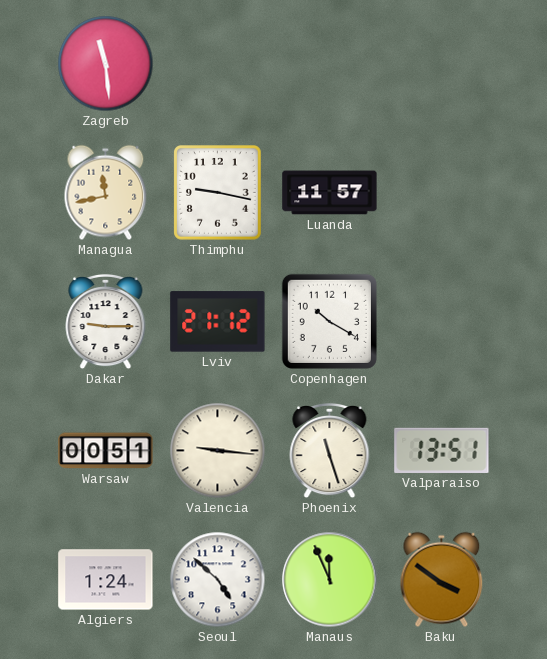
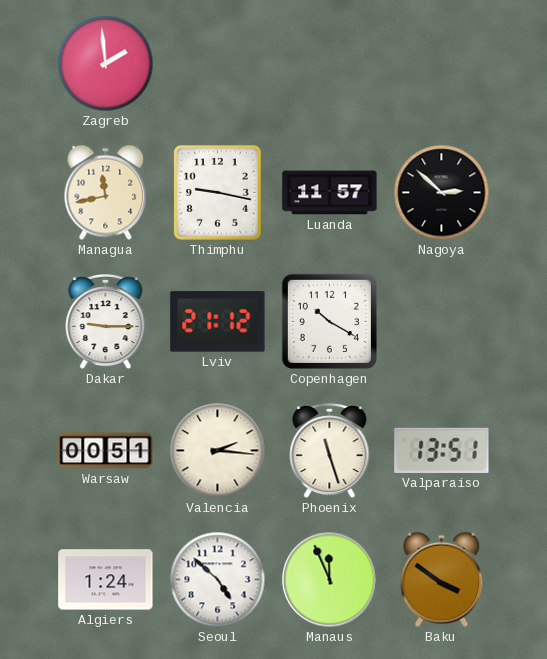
Zagreb: 11:29 -> 1:59 (106, 64)
Nagoya: none -> 2:52 (442, 193)
Valencia: 9:16 -> 2:16 (218, 451)
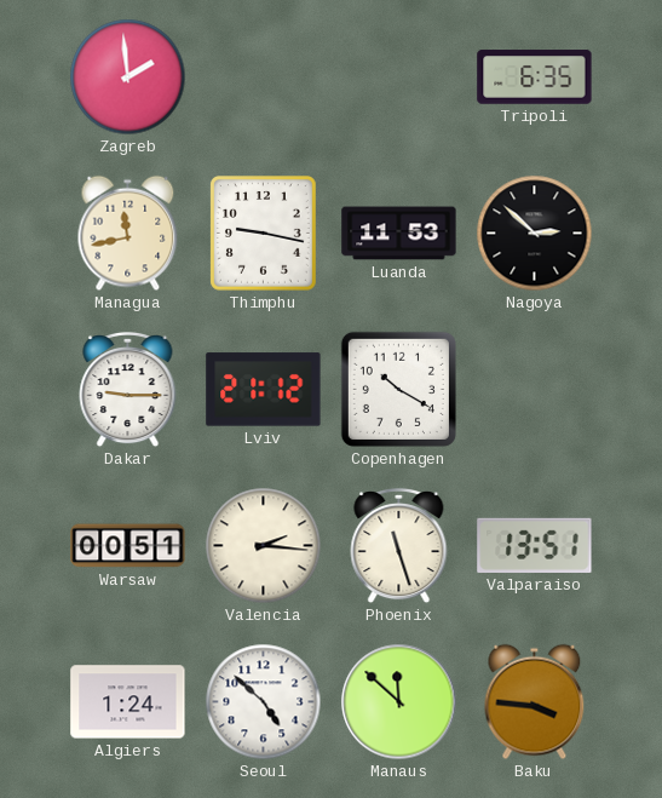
Tripoli: none -> 6:35 (535, 77)
Luanda: 11:57 -> 11:53 (399, 234)
Manaus: 11:56 -> 11:52 (399, 702)
Baku: 3:51 -> 3:46 (535, 702)
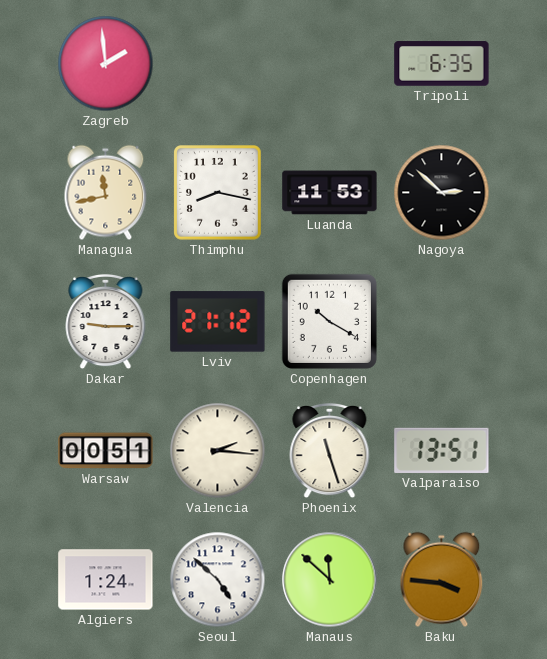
Thimphu: 9:17 -> 8:17 (218, 193)
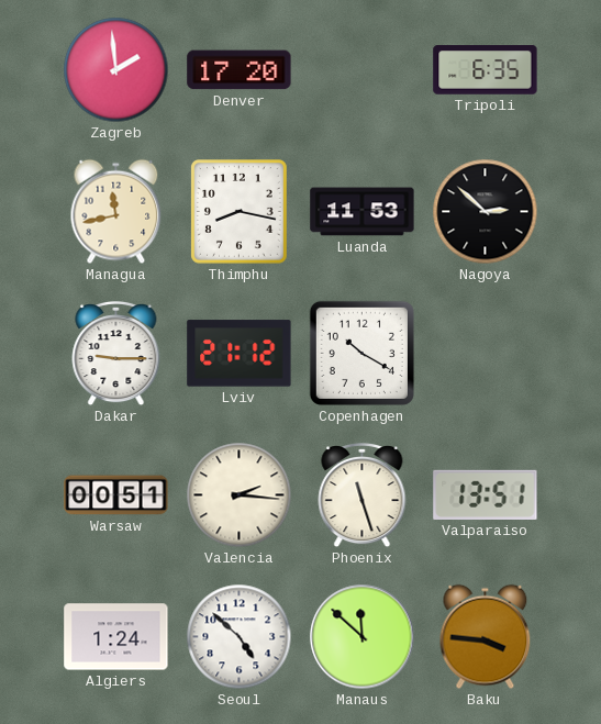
Denver: none -> 17:20 (240, 70)
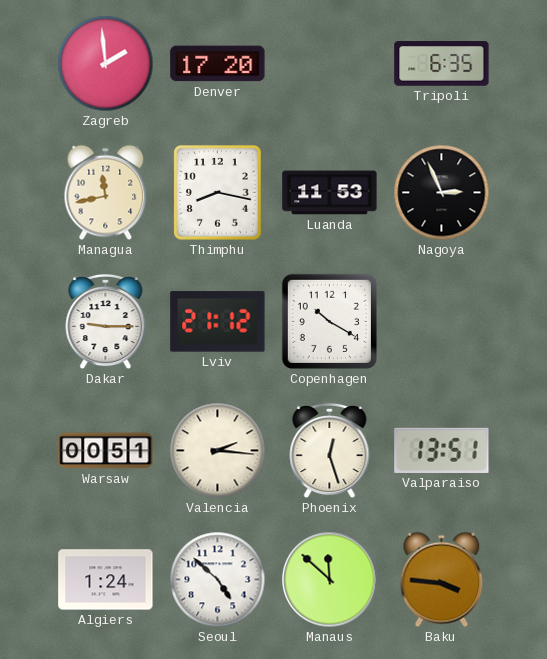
Nagoya: 2:52 -> 2:56 (442, 193)
Phoenix: 11:27 -> 12:27 (330, 451)
